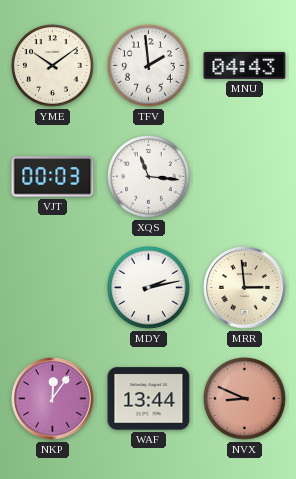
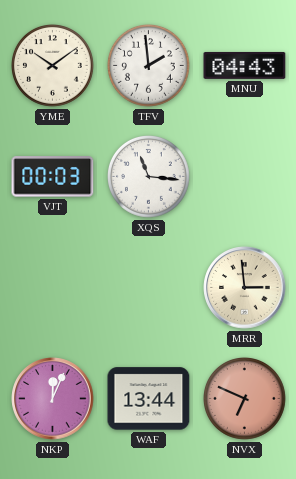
MDY: 2:13 -> none (149, 288)
NKP: 12:06 -> 12:04 (53, 399)
NVX: 8:49 -> 6:49 (245, 399)
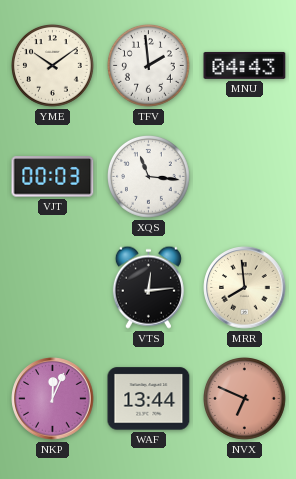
VTS: none -> 12:14 (148, 287)
MRR: 2:59 -> 7:59 (245, 288)
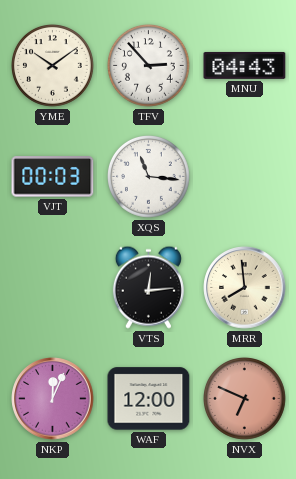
TFV: 1:59 -> 2:53 (149, 66)
WAF: 13:44 -> 12:00 (149, 399)
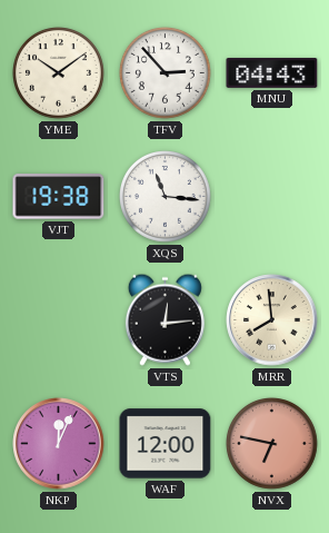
VJT: 00:03 -> 19:38 (59, 197)
NVX: 6:49 -> 6:47 (272, 444)
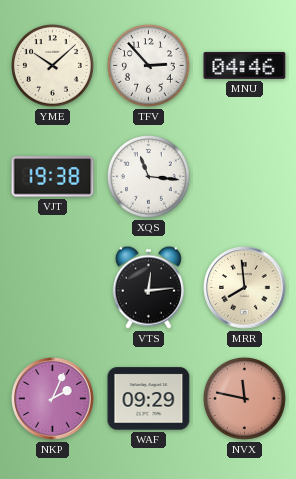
YME: 10:09 -> 10:08 (53, 66)
MNU: 04:43 -> 04:46 (245, 65)
NKP: 12:04 -> 2:04 (53, 399)
WAF: 12:00 -> 09:29 (149, 399)
NVX: 6:47 -> 11:47 (245, 399)
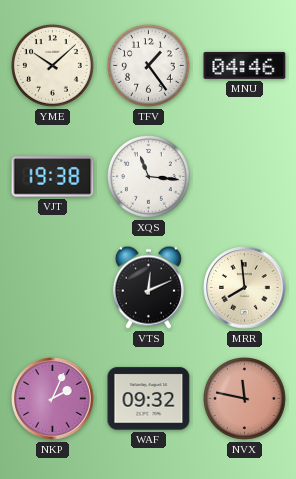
TFV: 2:53 -> 1:24 (149, 66)
VTS: 12:14 -> 12:11 (148, 287)
WAF: 09:29 -> 09:32 (149, 399)
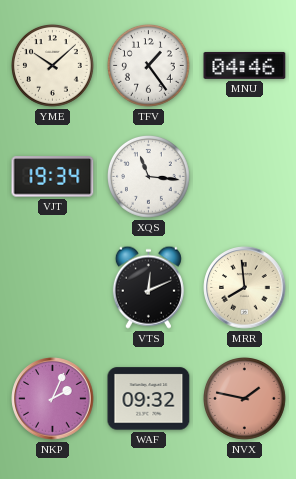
VJT: 19:38 -> 19:34 (53, 177)
NVX: 11:47 -> 1:47 (245, 399)
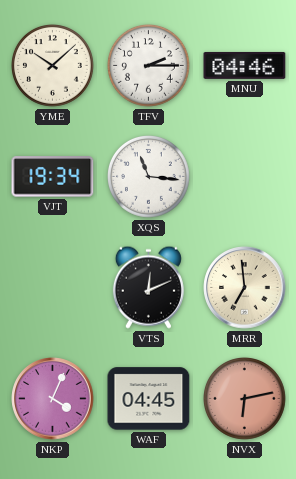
TFV: 1:24 -> 2:15 (149, 66)
MRR: 7:59 -> 6:59 (245, 288)
NKP: 2:04 -> 4:04 (53, 399)
WAF: 09:32 -> 04:45 (149, 399)
NVX: 1:47 -> 6:13 (245, 399)
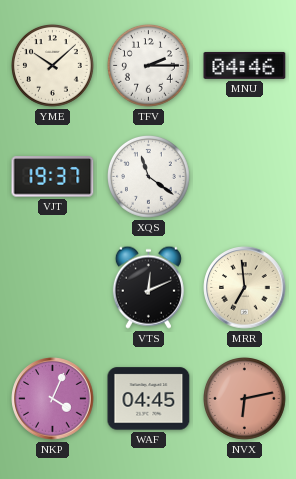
VJT: 19:34 -> 19:37 (53, 177)
XQS: 11:16 -> 11:21 (149, 177)
